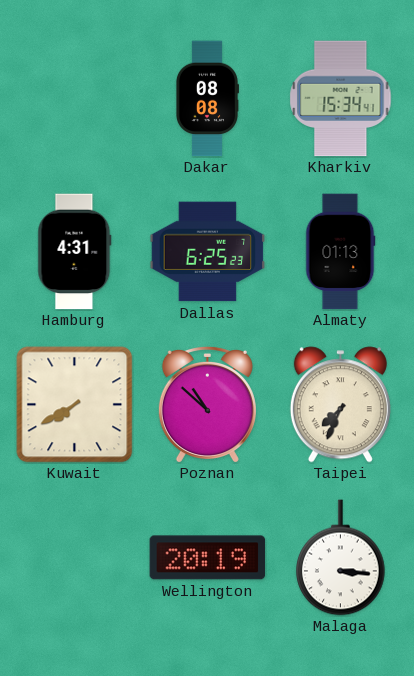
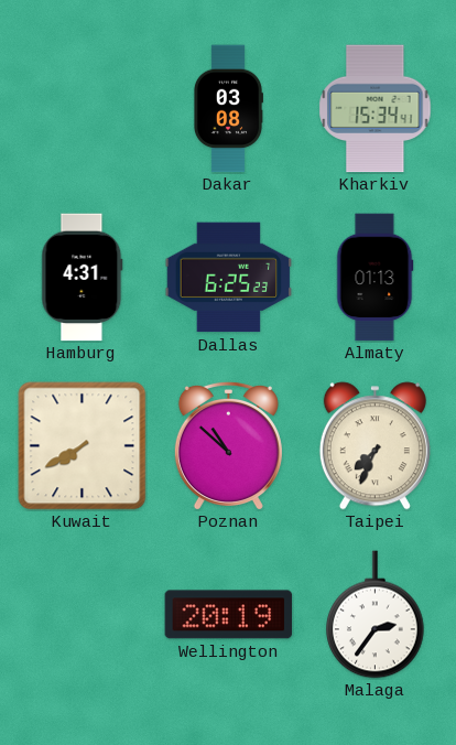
Dakar: 08:08 -> 03:08 (228, 109)
Malaga: 3:16 -> 2:36 (376, 615)
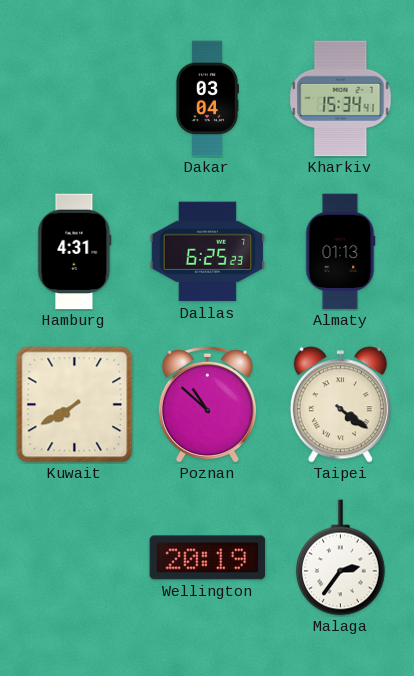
Dakar: 03:08 -> 03:04 (207, 99)
Taipei: 7:34 -> 4:21 (340, 405)
